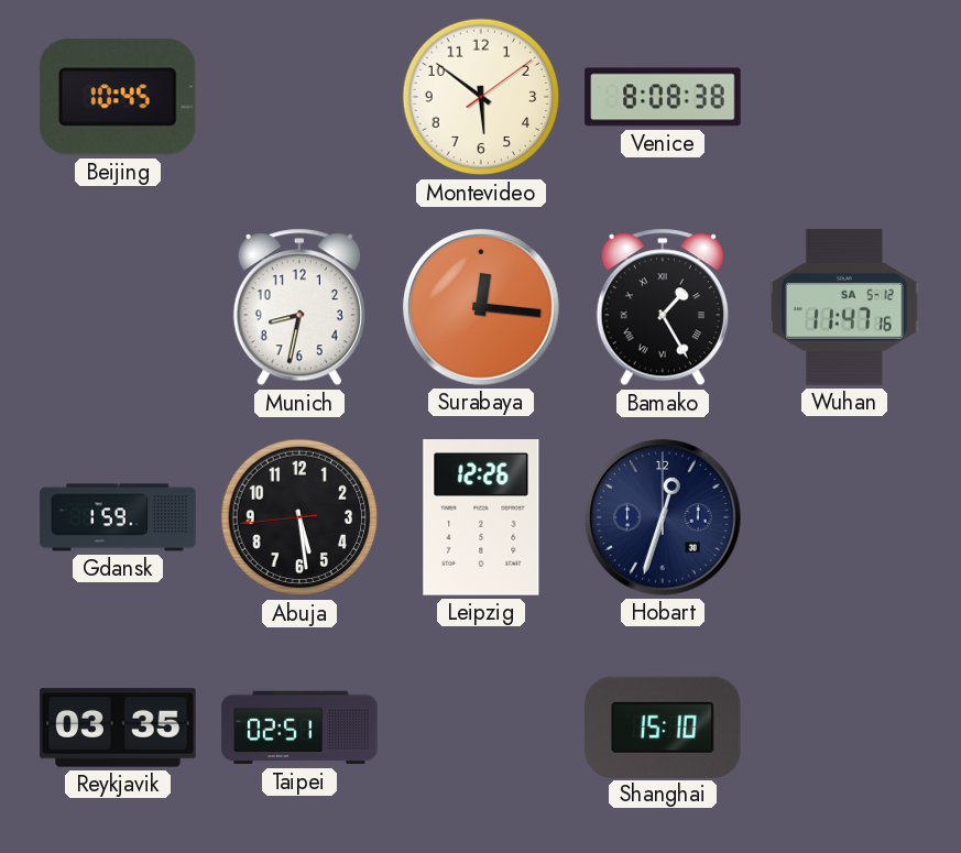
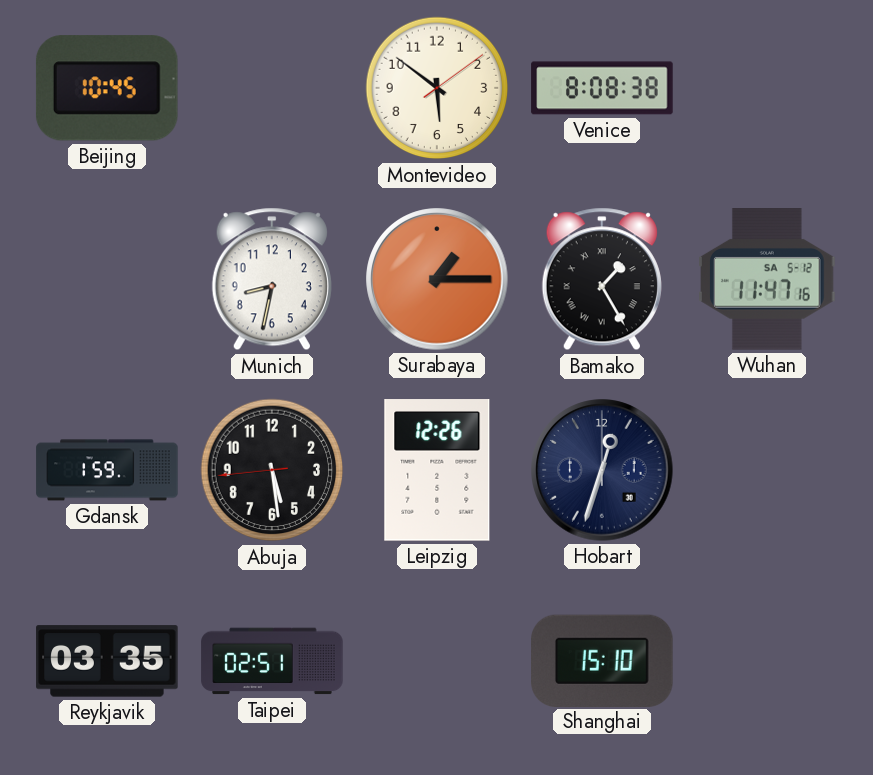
Surabaya: 12:16 -> 1:15 (437, 279)
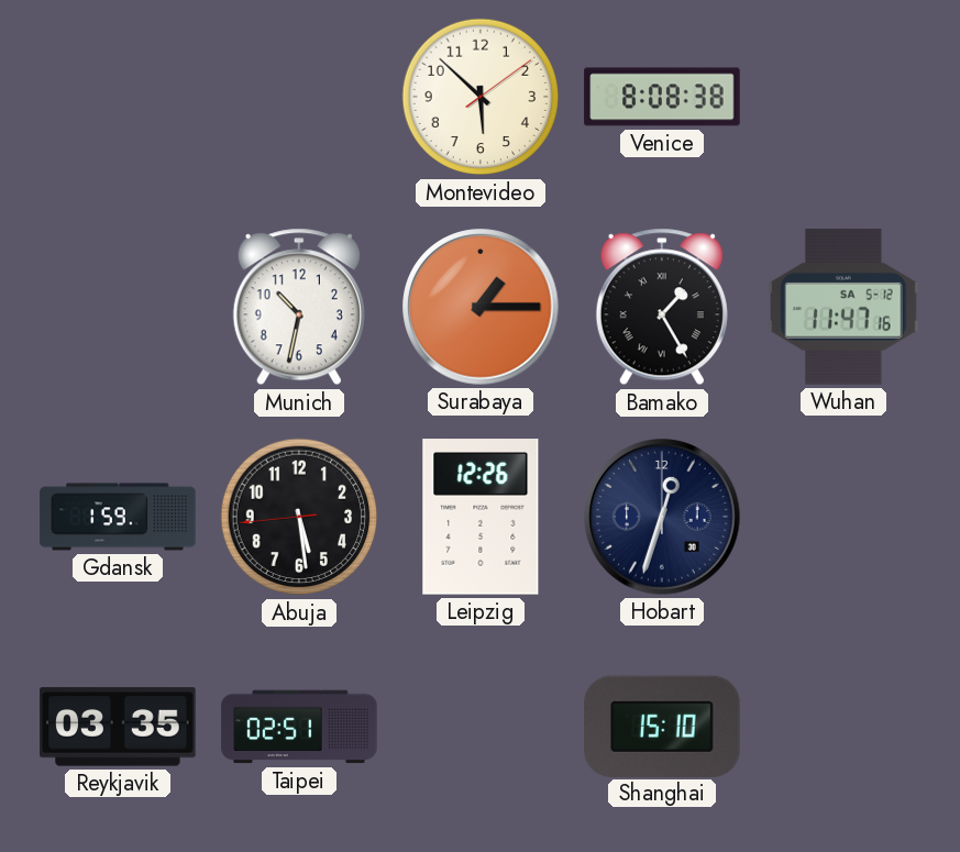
Beijing: 10:45 -> none (107, 88)
Montevideo: 5:51 -> 5:52 (481, 97)
Munich: 8:32 -> 10:32 (299, 307)
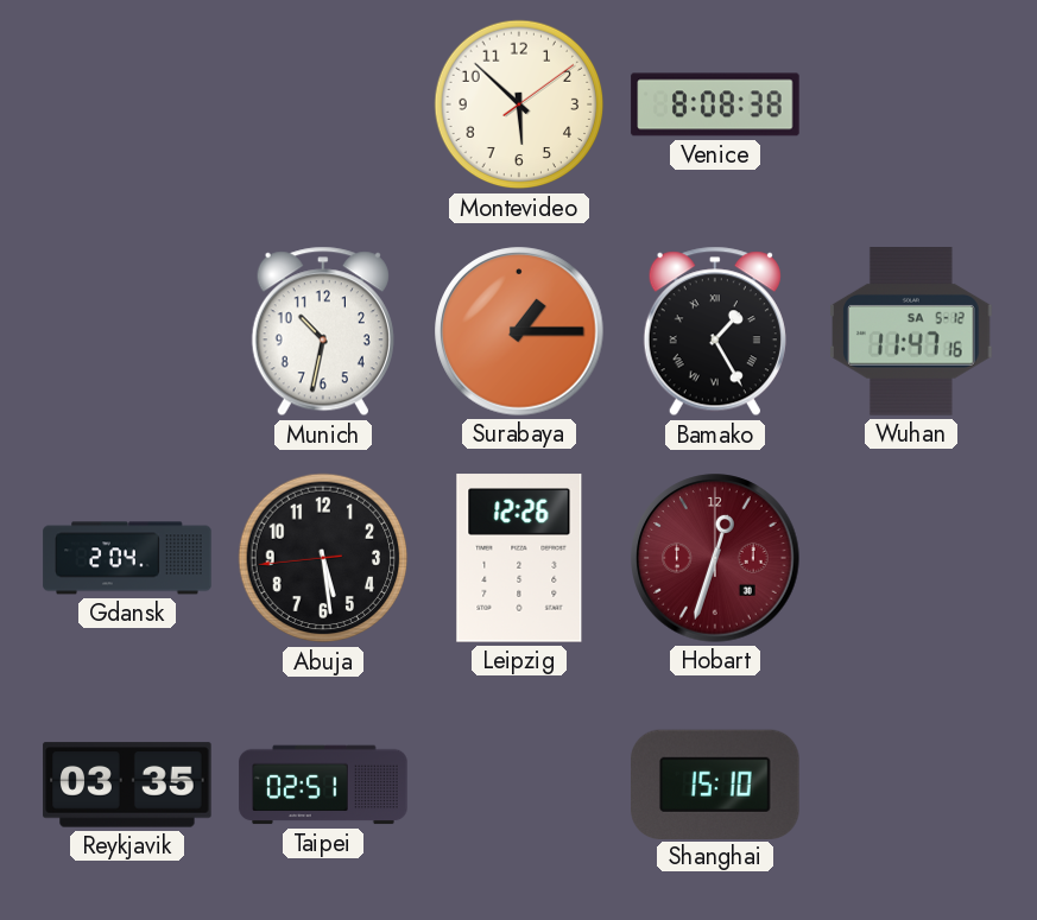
Gdansk: 1:59 -> 2:04 (127, 558)
Hobart dial: navy -> burgundy (715, 558)
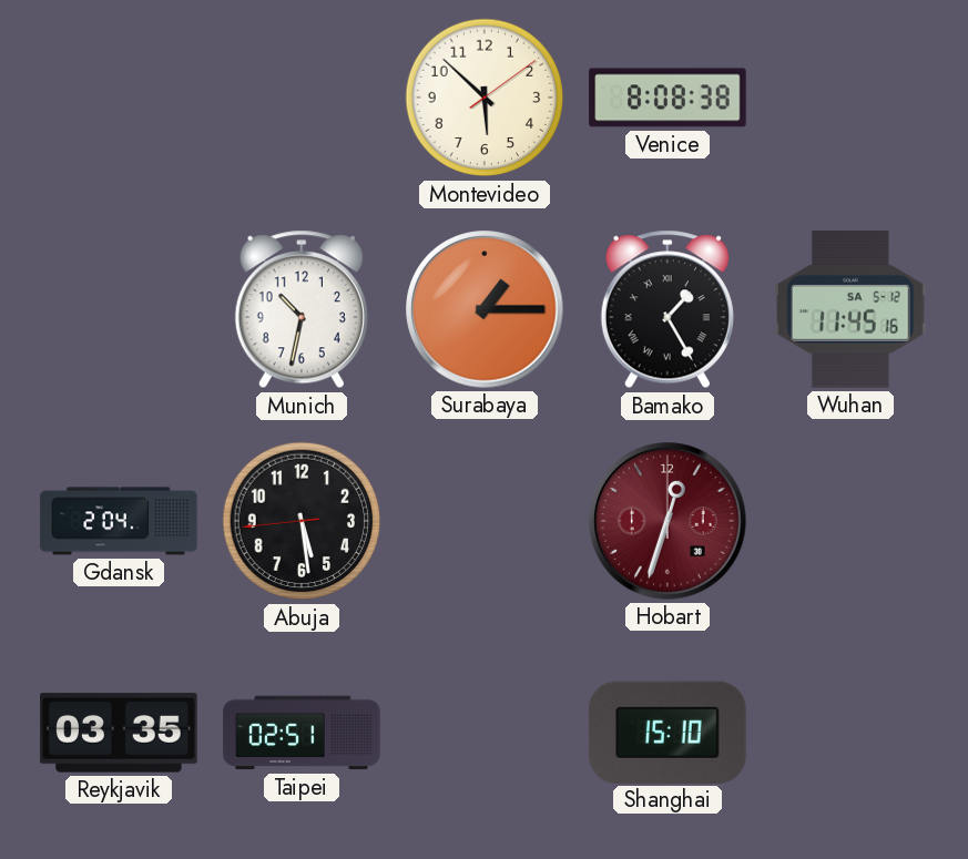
Wuhan: 11:47 -> 11:45 (850, 309)
Leipzig: 12:26 -> none (519, 558)
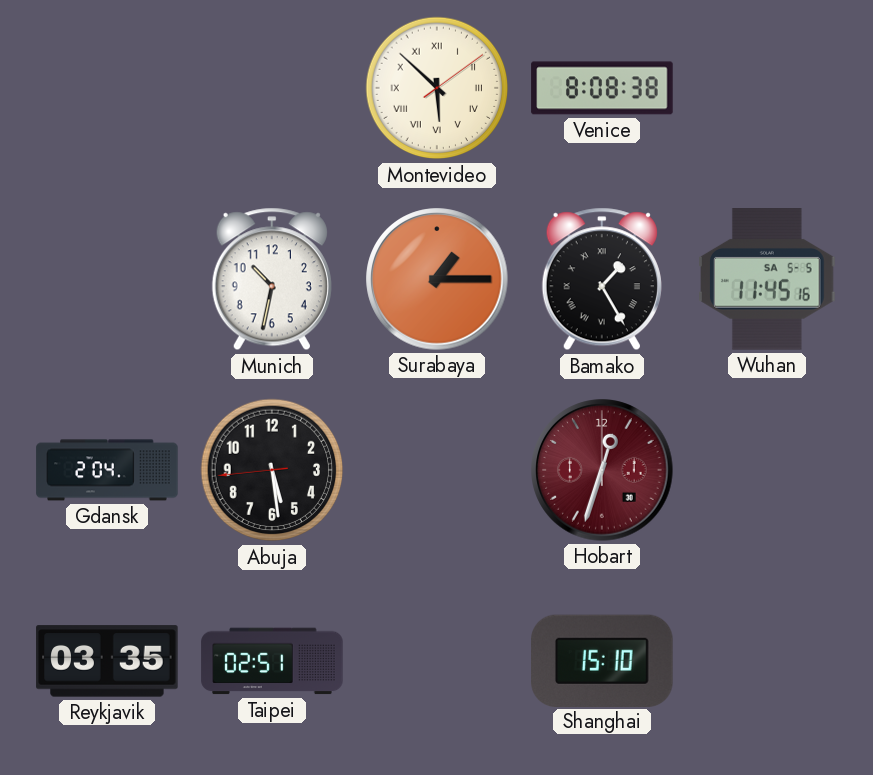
Montevideo numerals: Arabic -> Roman (437, 88)
Wuhan date: SA 5-12 -> SA 5-5 (767, 279)
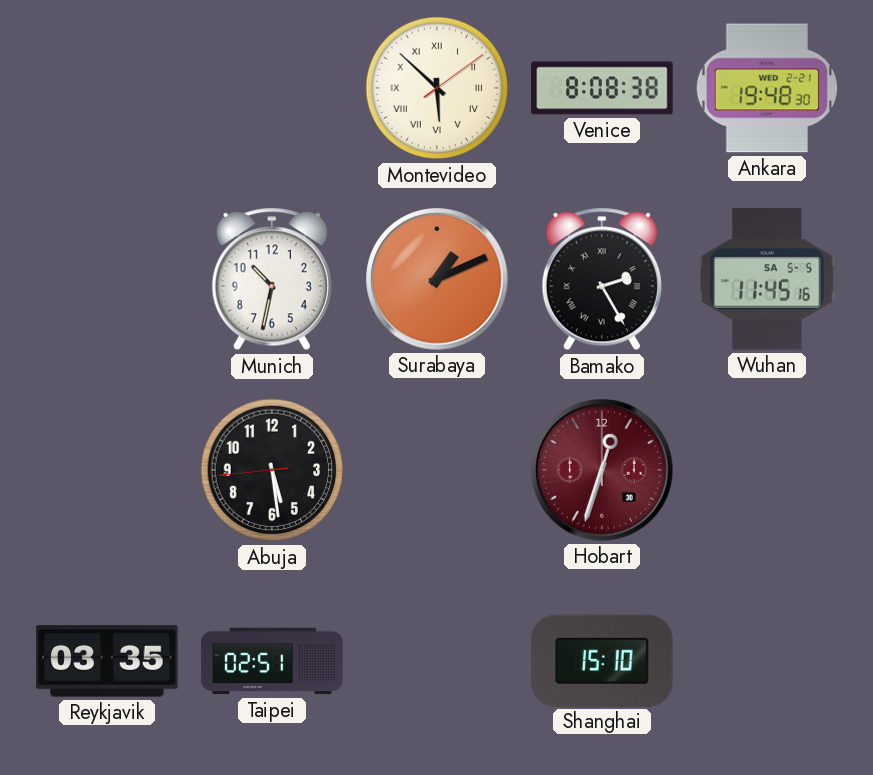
Ankara: none -> 19:48 (767, 88)
Surabaya: 1:15 -> 1:11 (437, 279)
Bamako: 1:25 -> 2:25 (602, 279)
Gdansk: 2:04 -> none (107, 470)
